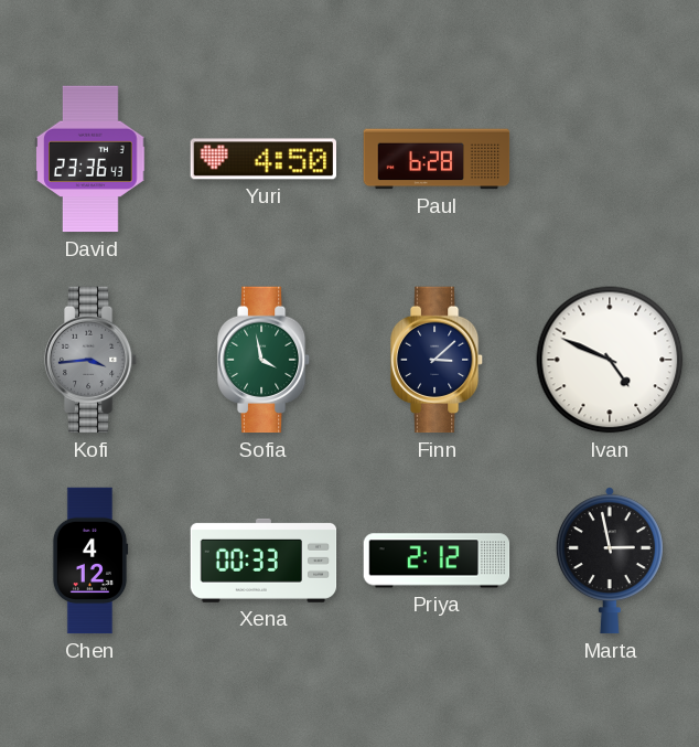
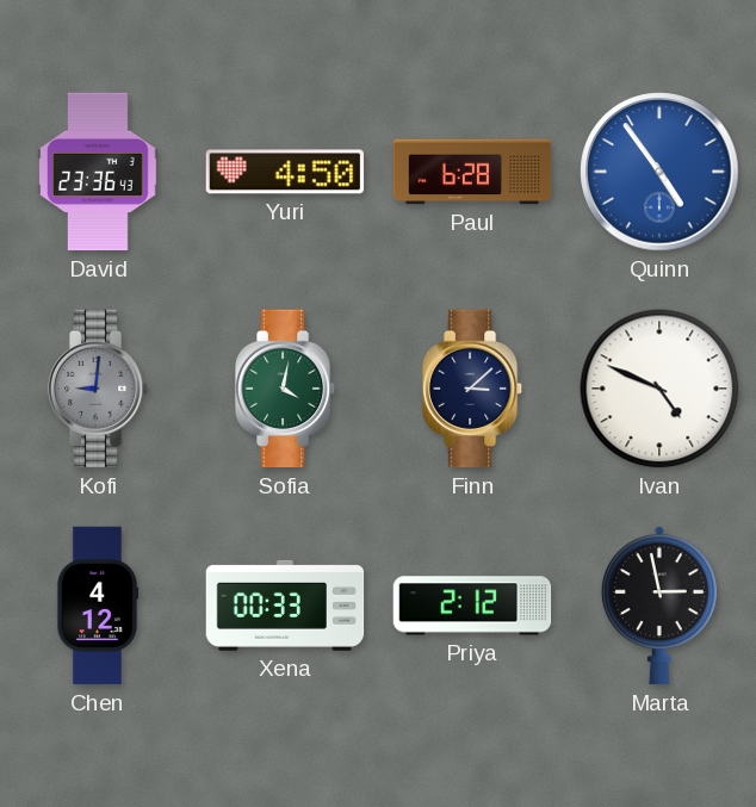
Quinn: none -> 4:54 (659, 172)
Kofi: 3:44 -> 9:01 (98, 389)
Sofia: 3:58 -> 4:02 (285, 389)
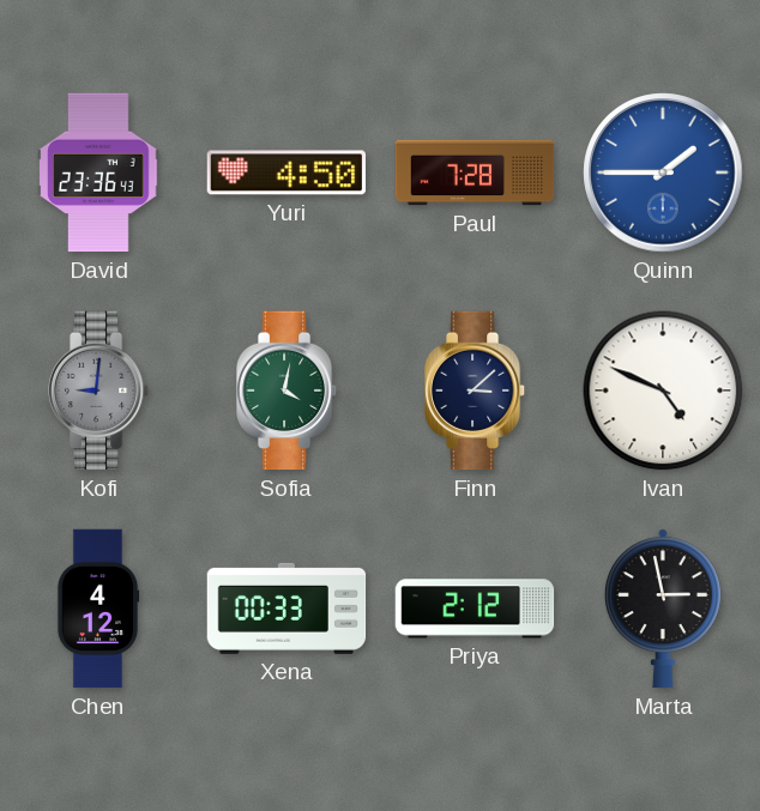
Paul: 6:28 -> 7:28 (475, 173)
Quinn: 4:54 -> 1:45 (663, 173)
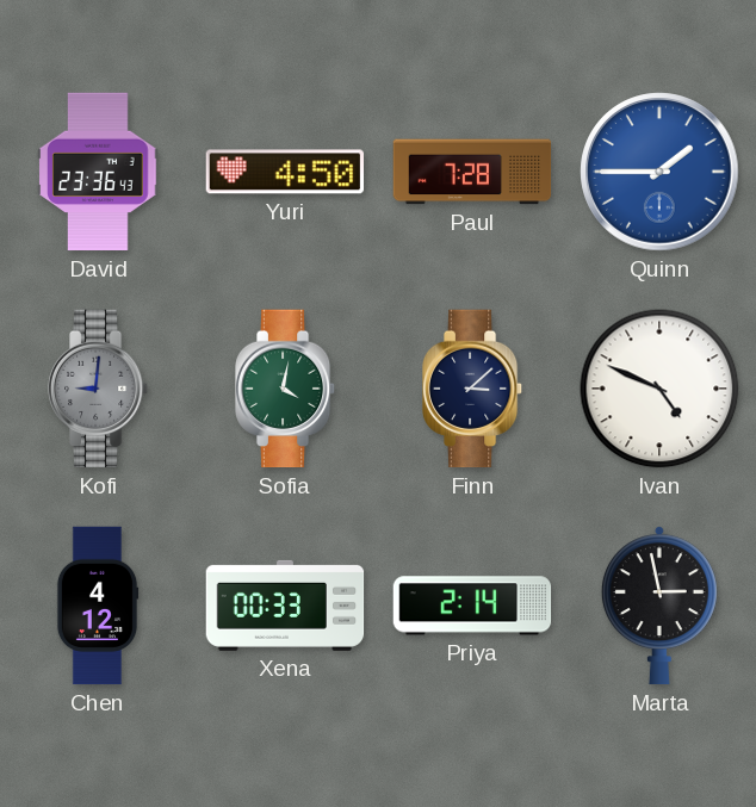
Priya: 2:12 -> 2:14 (472, 606)
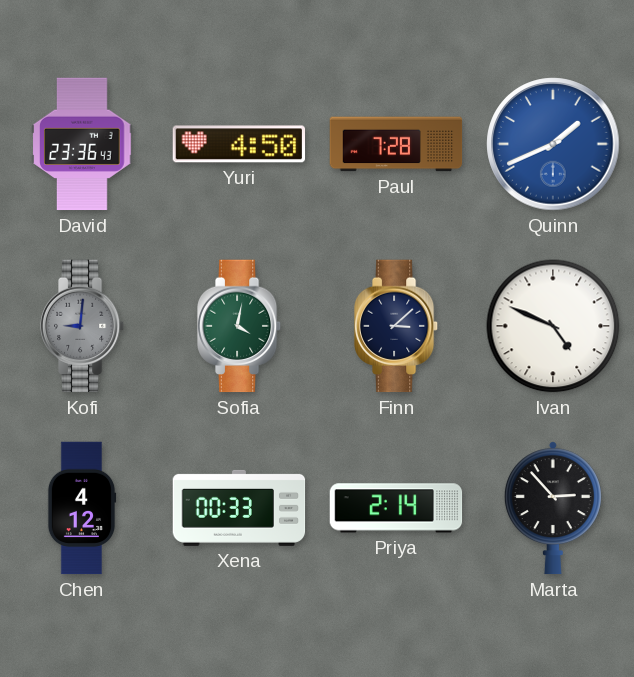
Quinn: 1:45 -> 1:41 (553, 144)
Marta: 2:58 -> 2:53 (553, 508)
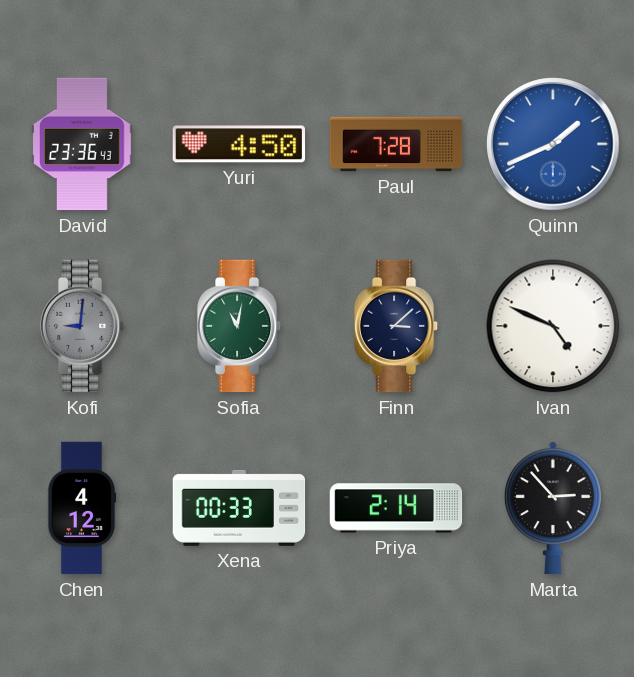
Sofia: 4:02 -> 11:02 (239, 326)
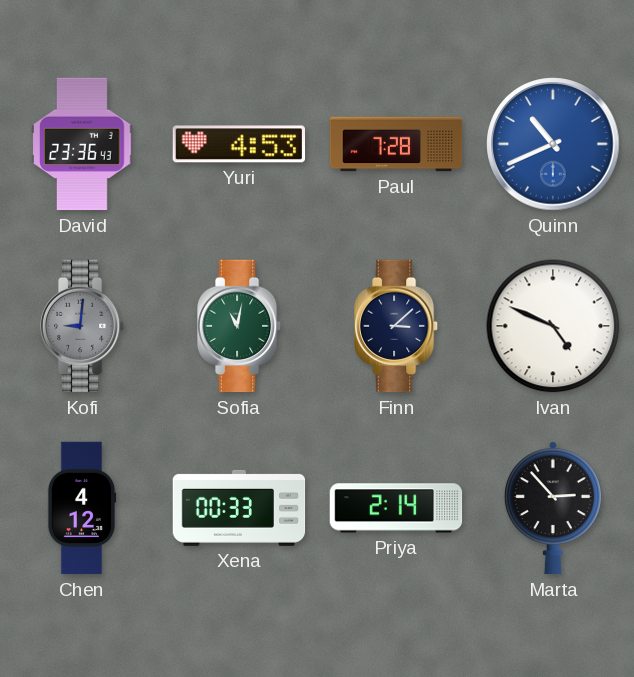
Yuri: 4:50 -> 4:53 (239, 144)
Quinn: 1:41 -> 10:41 (553, 144)
